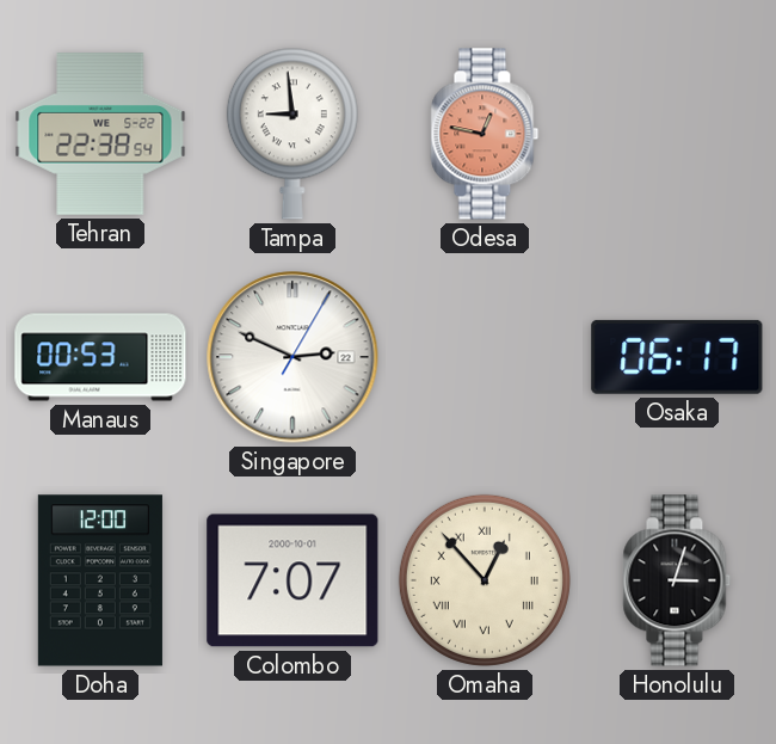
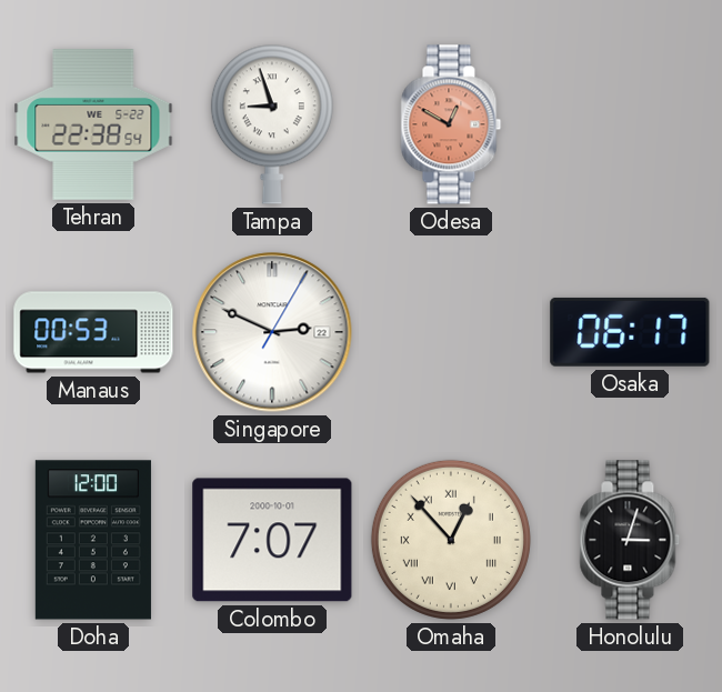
Tampa: 8:59 -> 8:57 (272, 124)
Odesa: 12:47 -> 12:50 (451, 124)
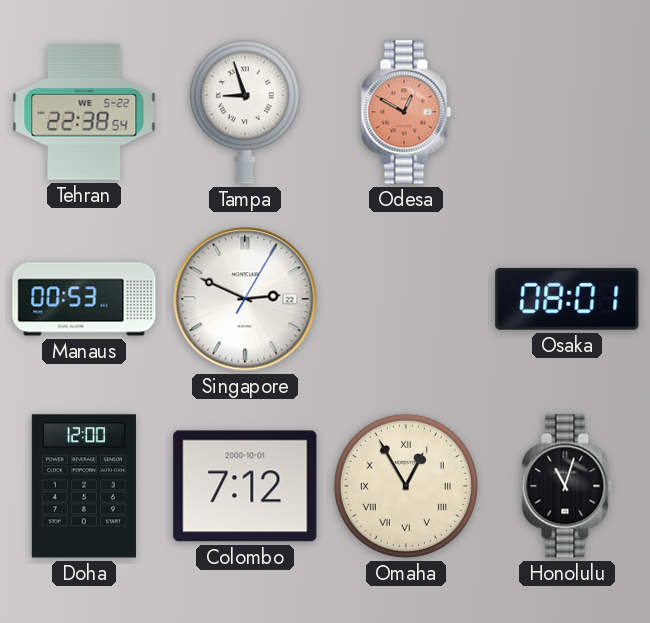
Osaka: 06:17 -> 08:01 (567, 299)
Colombo: 7:07 -> 7:12 (245, 486)
Omaha: 12:53 -> 12:55 (406, 486)
Honolulu: 3:03 -> 11:03 (567, 486)
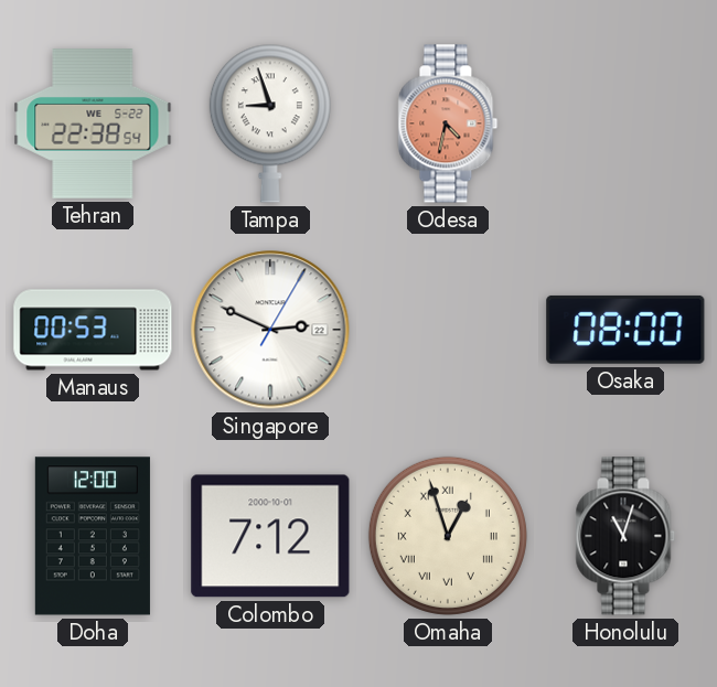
Odesa: 12:50 -> 4:32 (448, 124)
Osaka: 08:01 -> 08:00 (625, 330)
Omaha: 12:55 -> 12:57 (448, 536)
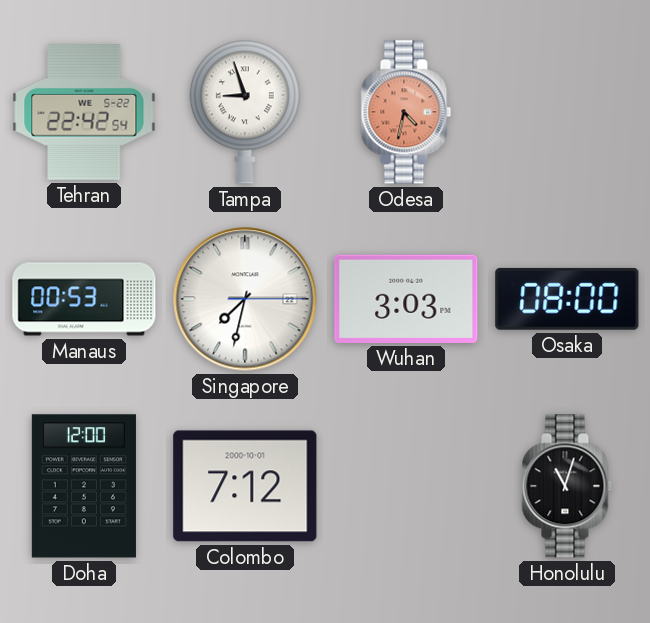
Tehran: 22:38 -> 22:42 (84, 112)
Singapore: 2:49 -> 7:32 (245, 299)
Wuhan: none -> 3:03 (406, 299)
Omaha: 12:57 -> none (448, 536)
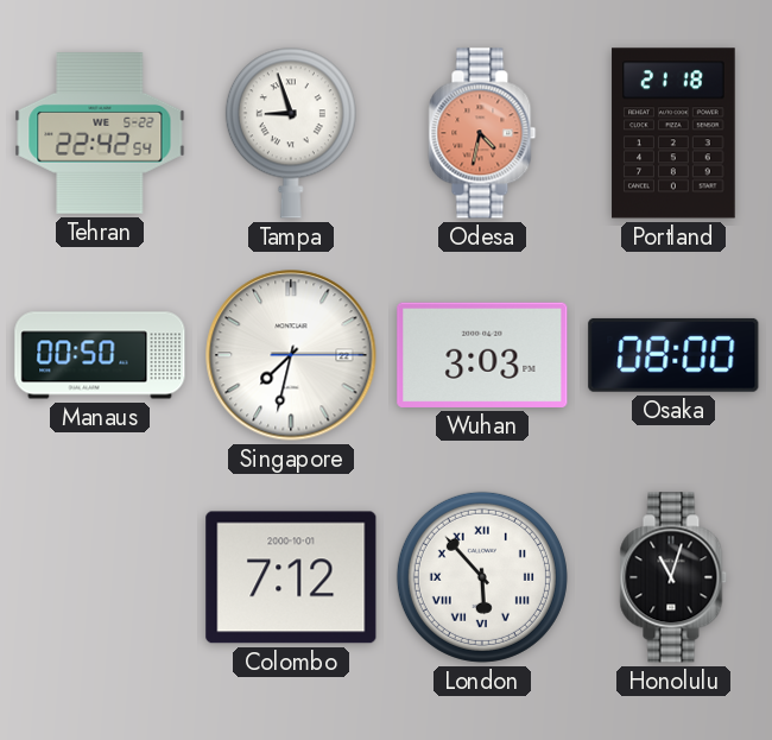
Portland: none -> 21:18 (673, 133)
Manaus: 00:53 -> 00:50 (100, 355)
Doha: 12:00 -> none (84, 486)
London: none -> 5:53 (482, 577)
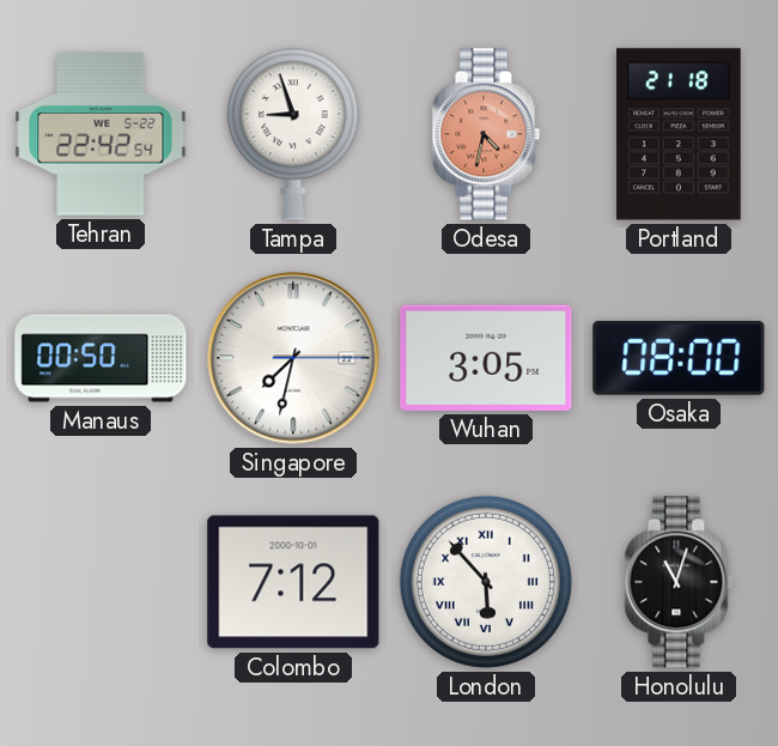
Wuhan: 3:03 -> 3:05 (486, 358)
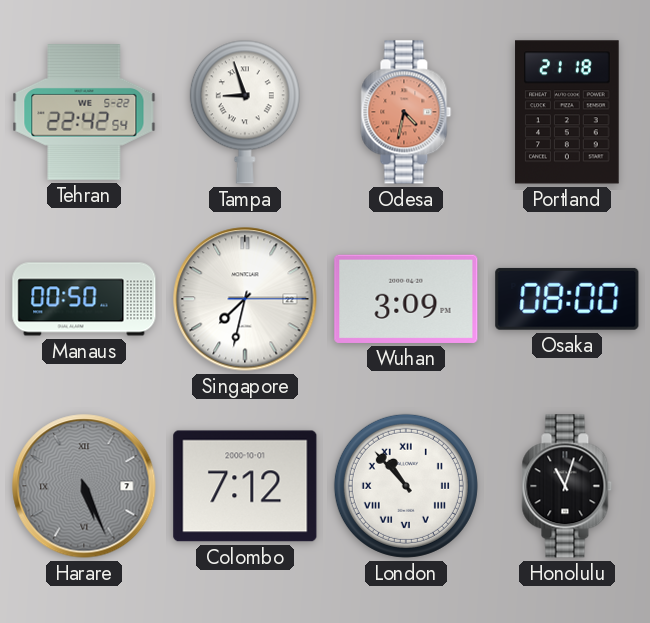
Wuhan: 3:05 -> 3:09 (406, 299)
Harare: none -> 5:26 (84, 486)
London: 5:53 -> 10:53 (406, 486)
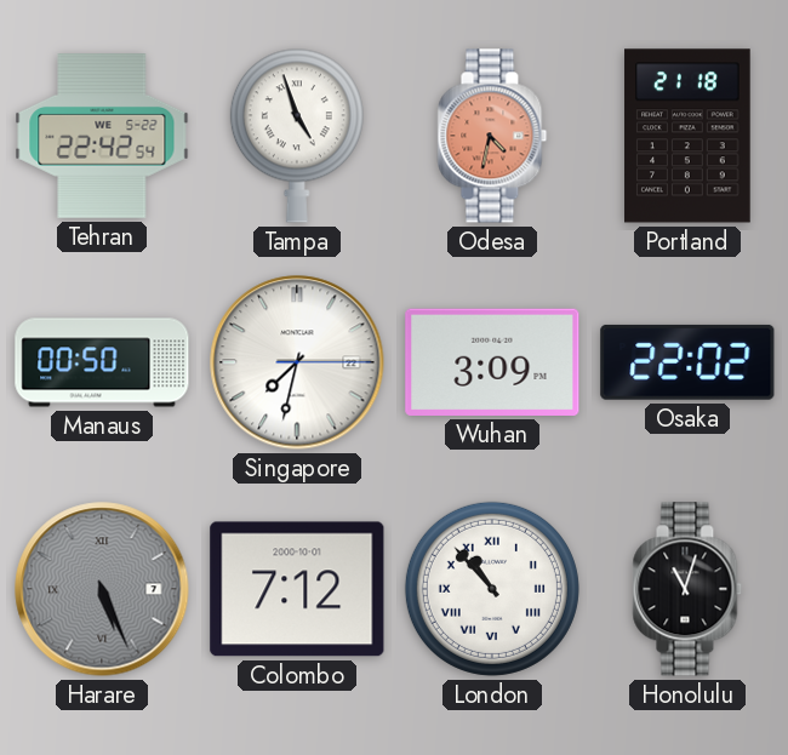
Tampa: 8:57 -> 4:57 (297, 136)
Osaka: 08:00 -> 22:02 (687, 362)
